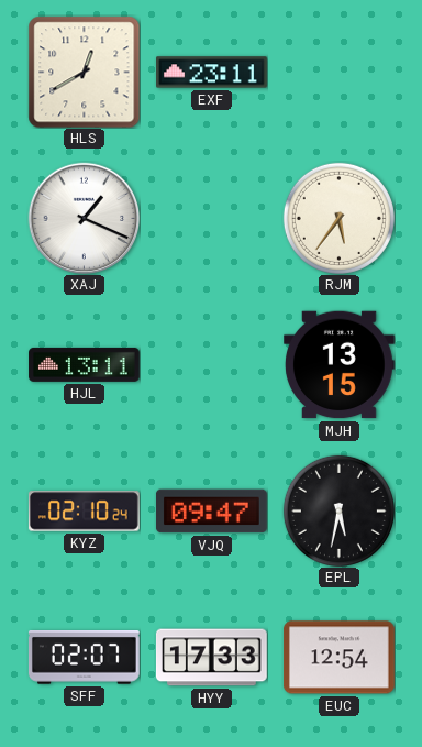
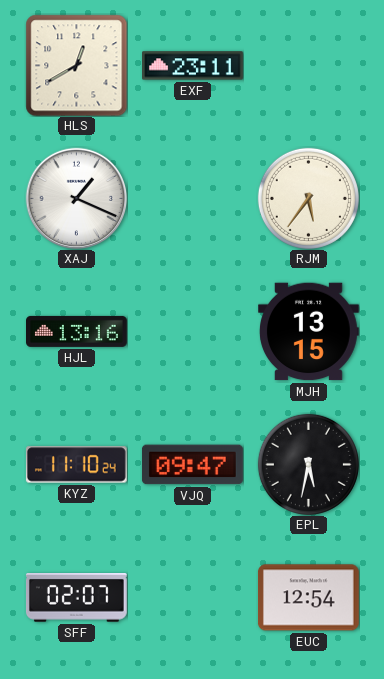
HJL: 13:11 -> 13:16 (77, 331)
KYZ: 02:10 -> 11:10 (76, 465)
HYY: 17:33 -> none (211, 658)
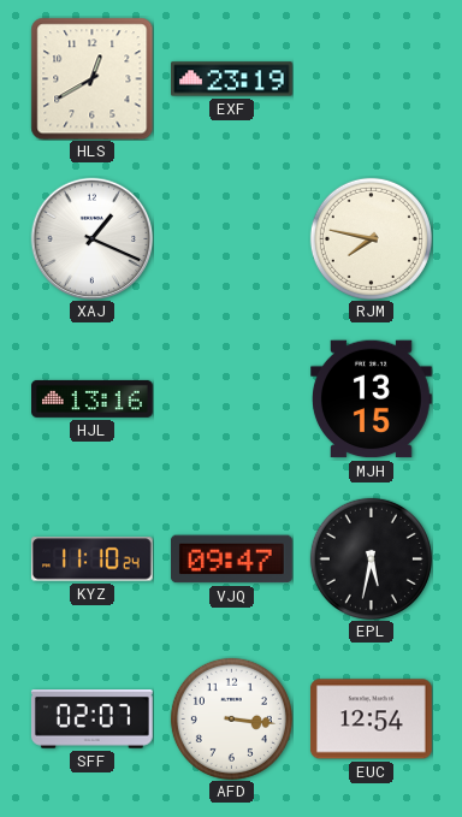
EXF: 23:11 -> 23:19 (232, 79)
RJM: 5:36 -> 7:47 (371, 238)
AFD: none -> 3:16 (231, 718)
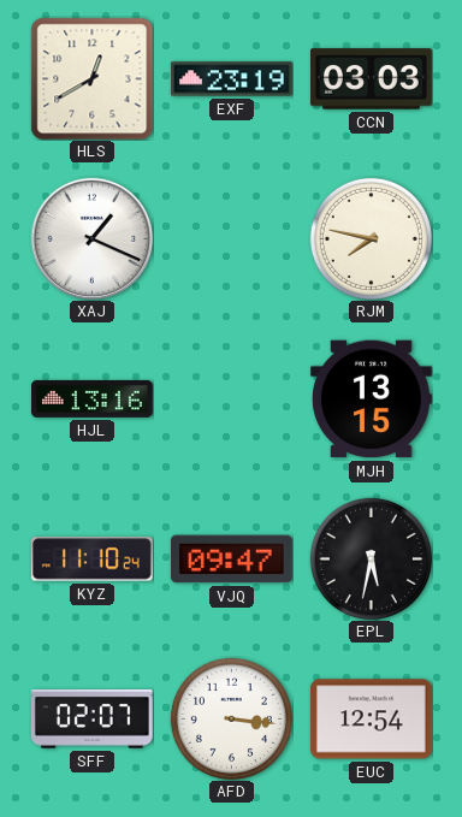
CCN: none -> 03:03 (372, 79)
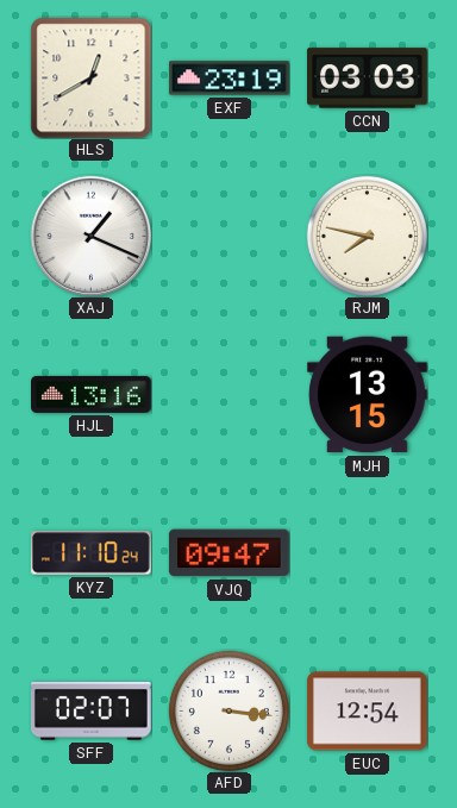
EPL: 5:32 -> none (371, 558)
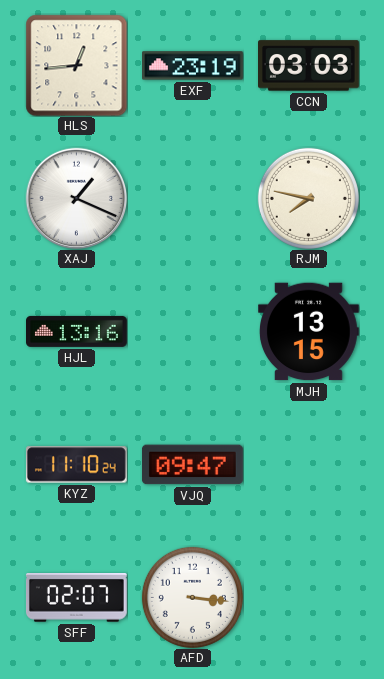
HLS: 12:40 -> 12:44 (76, 65)
EUC: 12:54 -> none (367, 712)
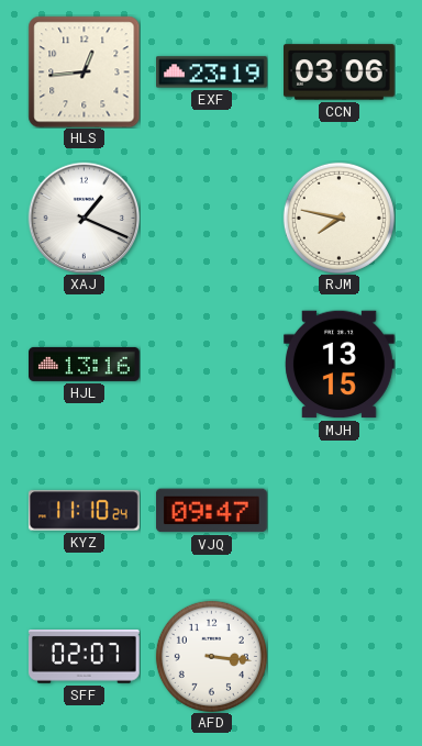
CCN: 03:03 -> 03:06 (340, 73)
